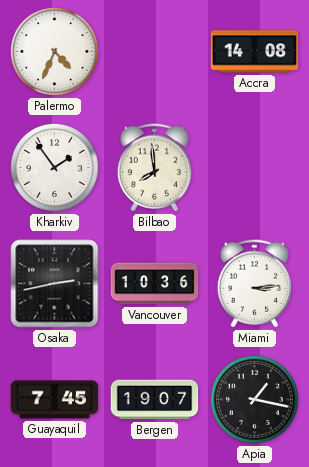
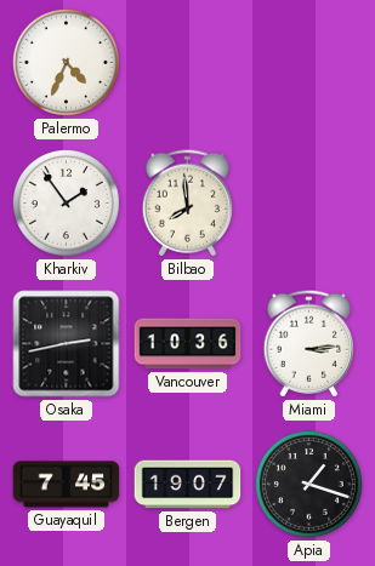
Accra: 14:08 -> none (255, 52)
Apia: 1:17 -> 1:18 (309, 485)
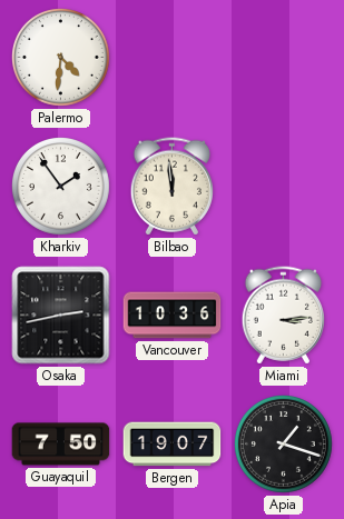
Palermo: 4:34 -> 4:31 (61, 58)
Bilbao: 7:59 -> 11:59 (171, 187)
Guayaquil: 7:45 -> 7:50 (61, 445)
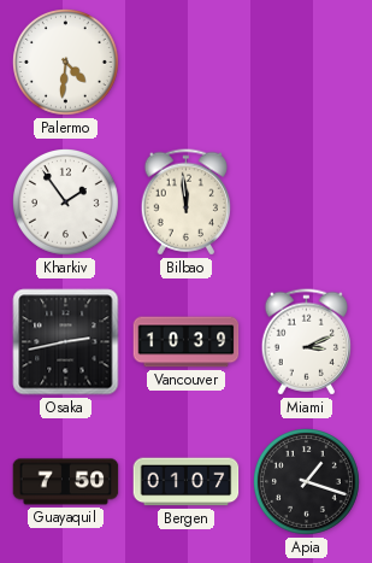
Vancouver: 10:36 -> 10:39 (187, 342)
Miami: 3:14 -> 3:11 (306, 342)
Bergen: 19:07 -> 01:07 (187, 482)
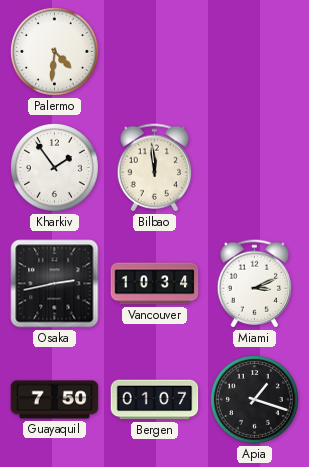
Vancouver: 10:39 -> 10:34 (155, 284)
